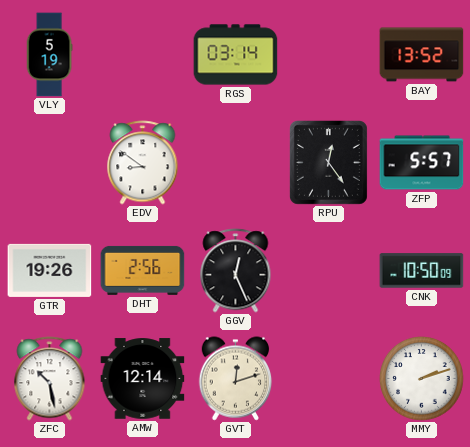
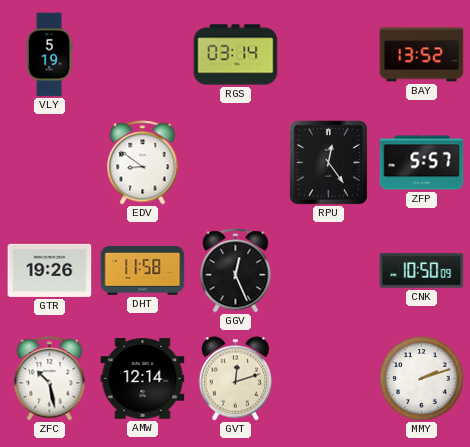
DHT: 2:56 -> 11:58 (143, 270)
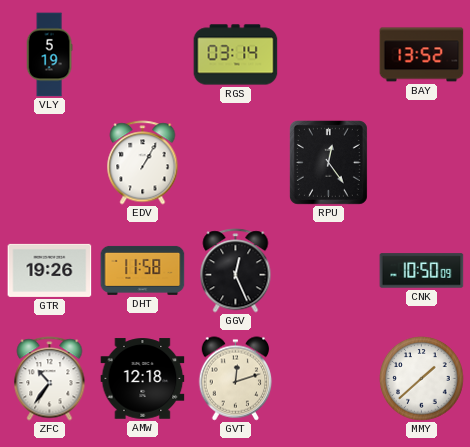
EDV: 8:51 -> 1:05 (143, 163)
ZFP: 5:57 -> none (422, 163)
ZFC: 10:28 -> 10:36 (50, 379)
AMW: 12:14 -> 12:18 (143, 379)
MMY: 2:12 -> 1:38 (422, 379)
